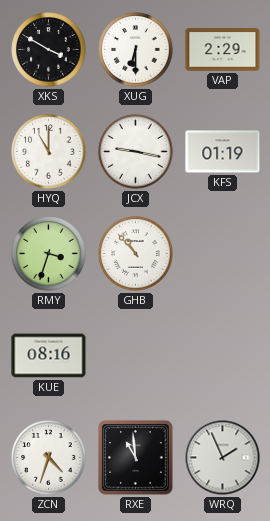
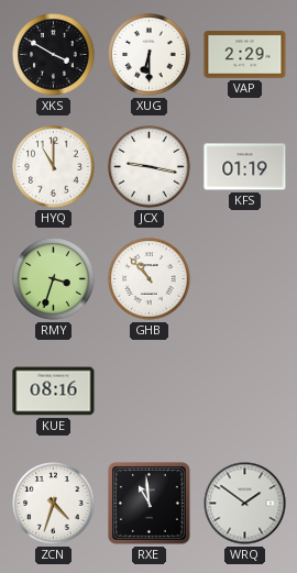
WRQ: 1:56 -> 1:51 (245, 504)
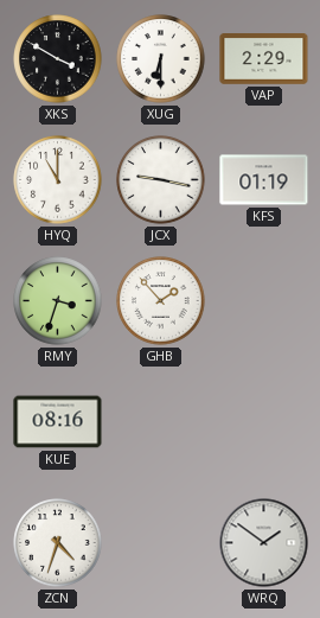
GHB: 10:53 -> 1:53 (161, 301)
RXE: 10:59 -> none (150, 504)
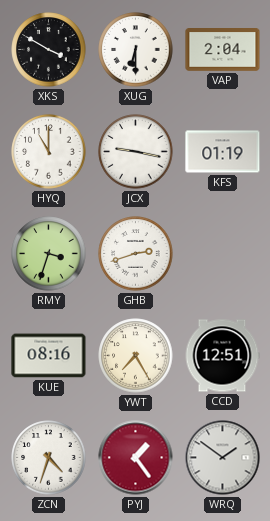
VAP: 2:29 -> 2:04 (223, 50)
GHB: 1:53 -> 2:42 (136, 254)
YWT: none -> 7:25 (136, 356)
CCD: none -> 12:51 (222, 356)
PYJ: none -> 1:24 (136, 458)
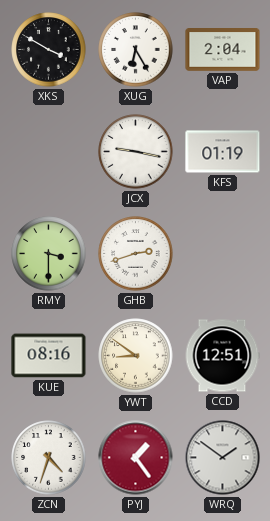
XUG: 6:30 -> 6:25 (136, 50)
HYQ: 11:00 -> none (49, 152)
RMY: 3:33 -> 3:30 (49, 254)
YWT: 7:25 -> 8:51 (136, 356)
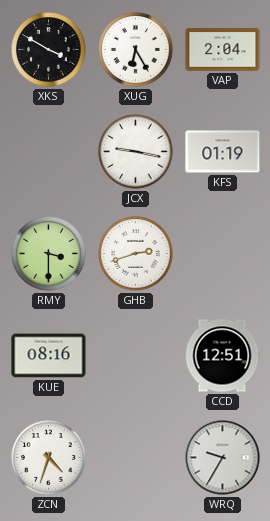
YWT: 8:51 -> none (136, 356)
PYJ: 1:24 -> none (136, 458)
WRQ: 1:51 -> 9:35 (223, 458)
